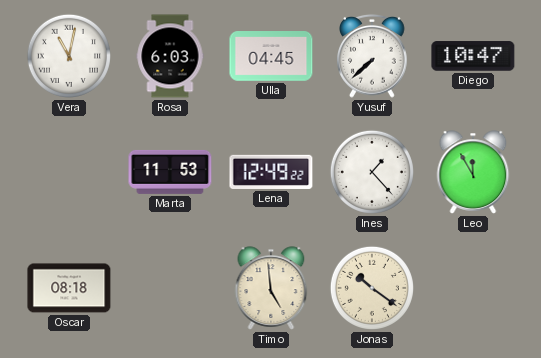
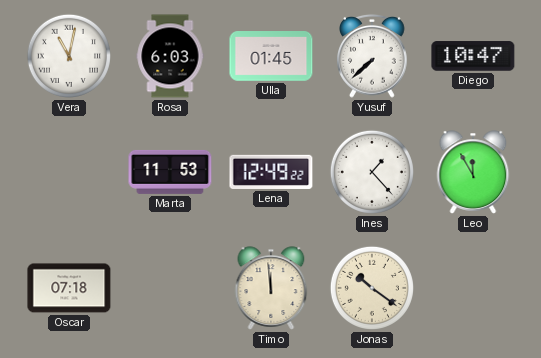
Ulla: 04:45 -> 01:45 (271, 57)
Oscar: 08:18 -> 07:18 (69, 288)
Timo: 4:59 -> 11:59 (271, 288)
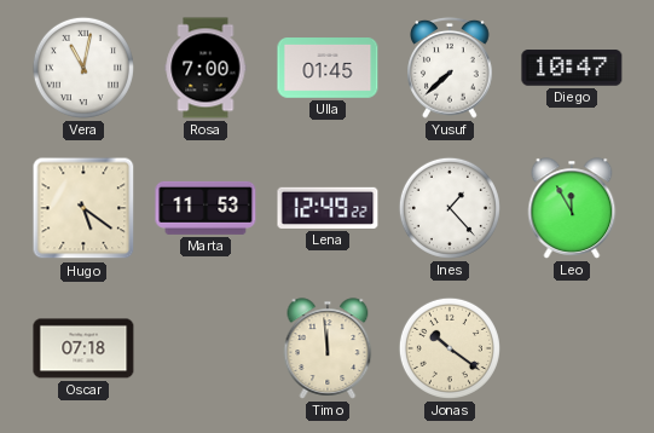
Rosa: 6:03 -> 7:00 (206, 68)
Hugo: none -> 5:21 (83, 208)
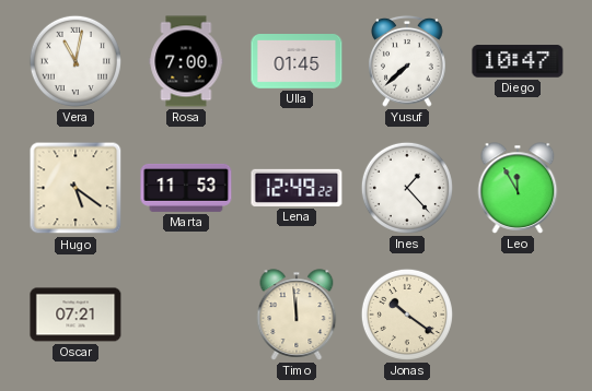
Oscar: 07:18 -> 07:21 (76, 315)
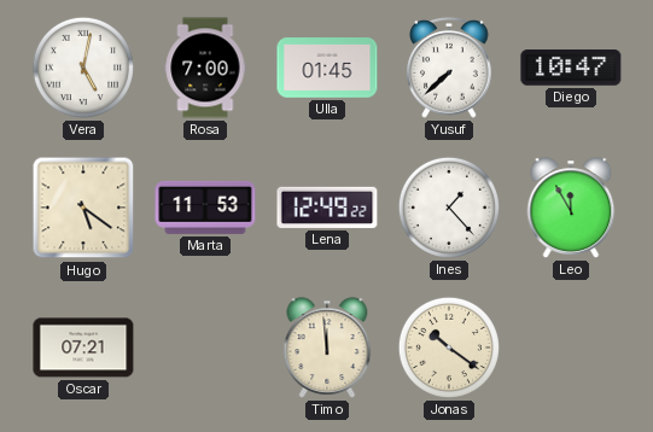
Vera: 11:02 -> 5:02 (83, 68)
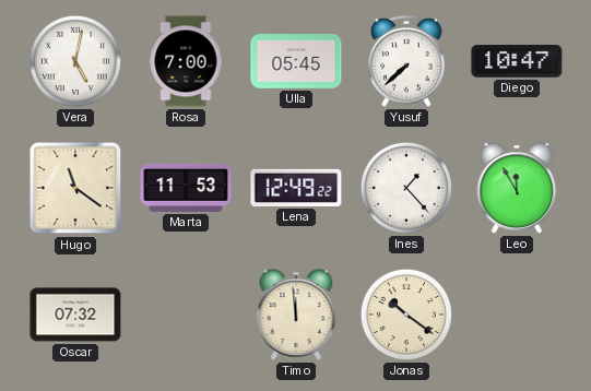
Ulla: 01:45 -> 05:45 (296, 62)
Hugo: 5:21 -> 11:21 (75, 188)
Oscar: 07:21 -> 07:32 (75, 315)
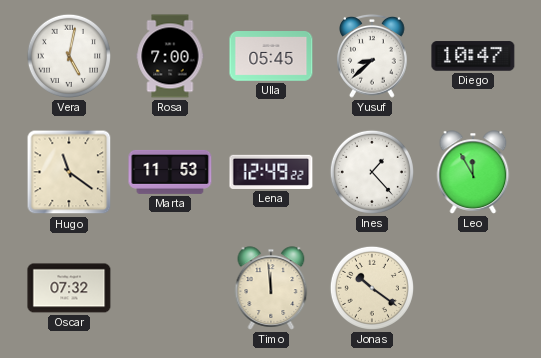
Yusuf: 7:38 -> 8:38 (372, 56)
